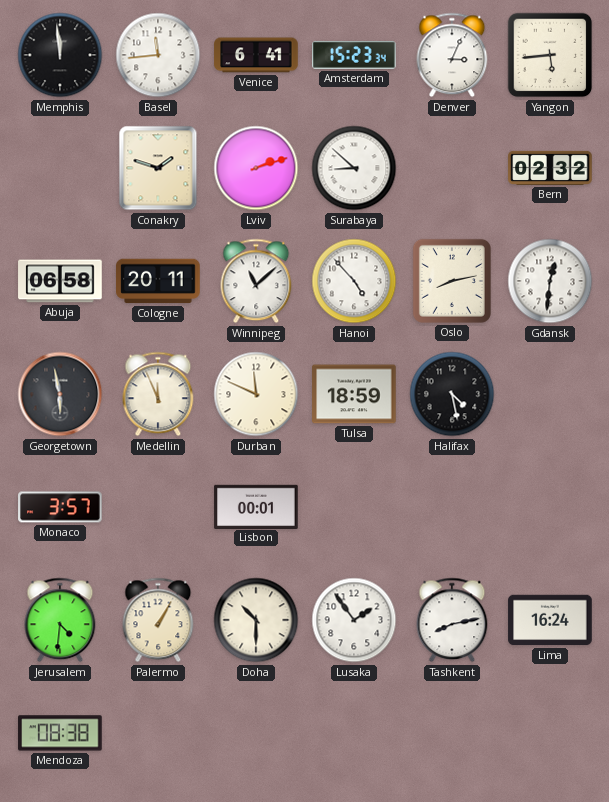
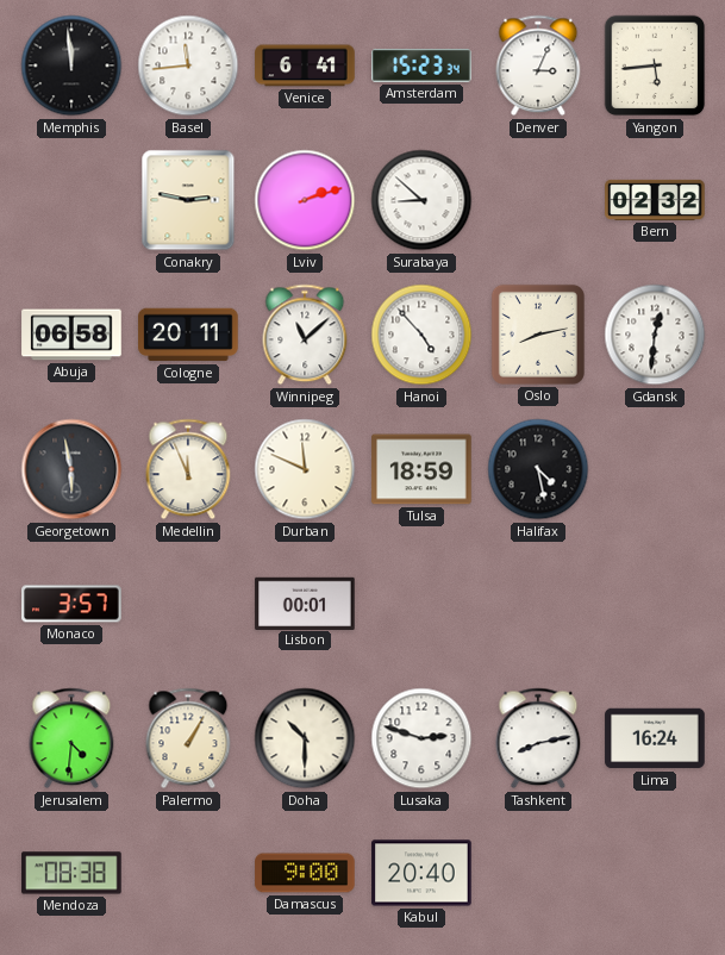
Conakry: 1:48 -> 2:47 (188, 200)
Lusaka: 1:54 -> 2:48 (421, 738)
Damascus: none -> 9:00 (305, 873)
Kabul: none -> 20:40 (421, 873)
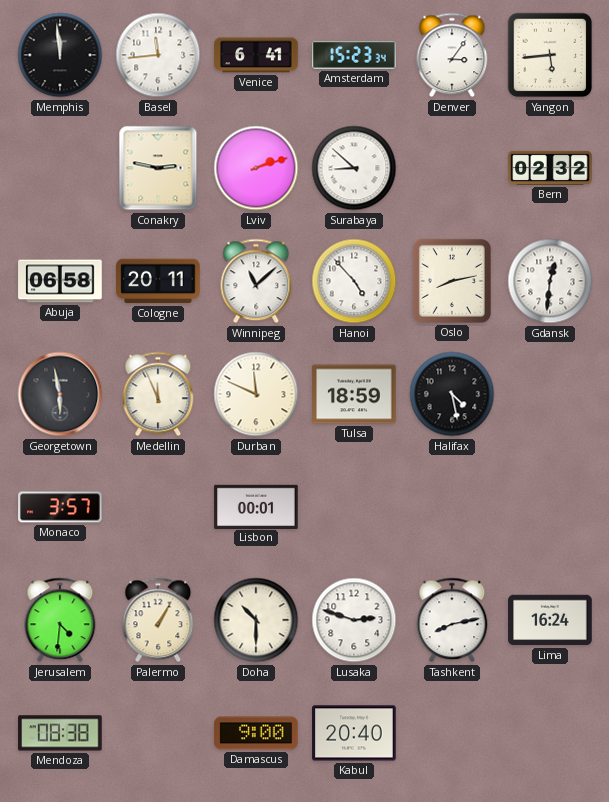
Denver: 3:04 -> 3:06 (452, 55)
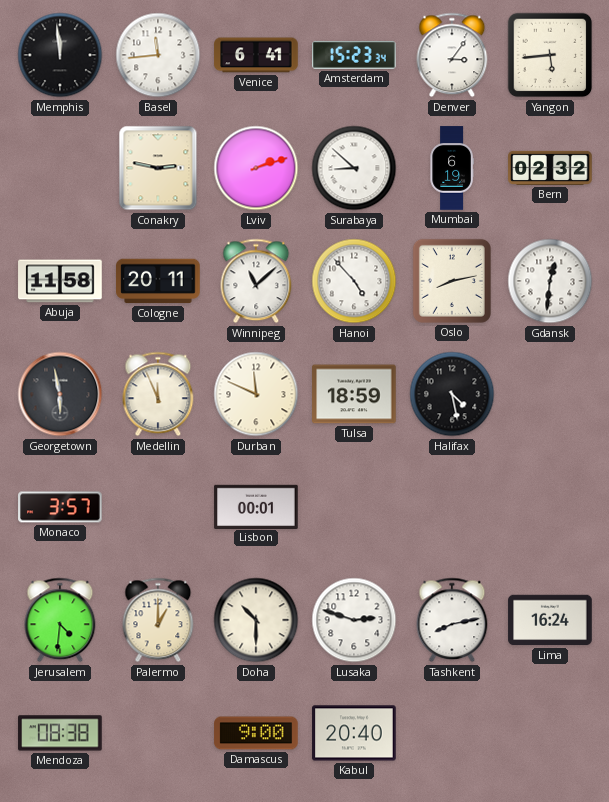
Mumbai: none -> 6:19 (452, 168)
Abuja: 06:58 -> 11:58 (60, 281)
Palermo: 1:05 -> 1:00 (158, 620)
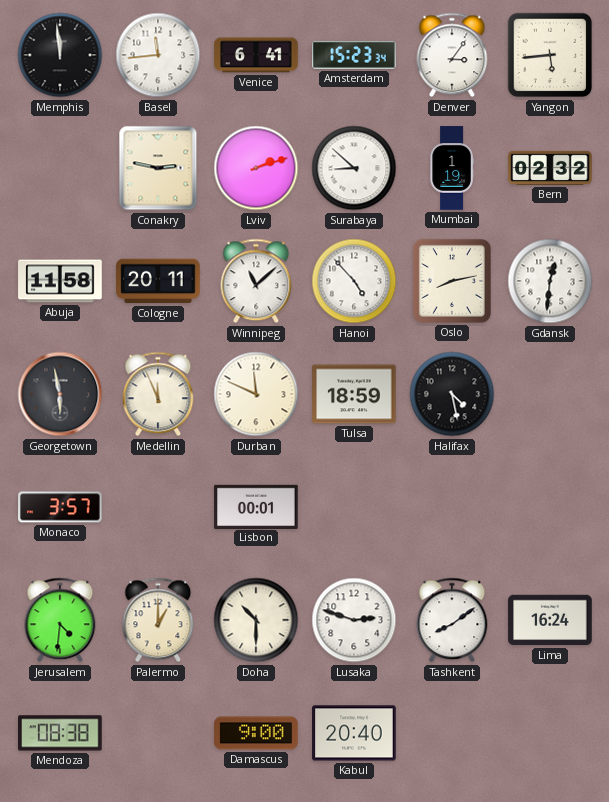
Mumbai: 6:19 -> 1:19 (452, 168)
Tashkent: 8:13 -> 8:09 (452, 620)
